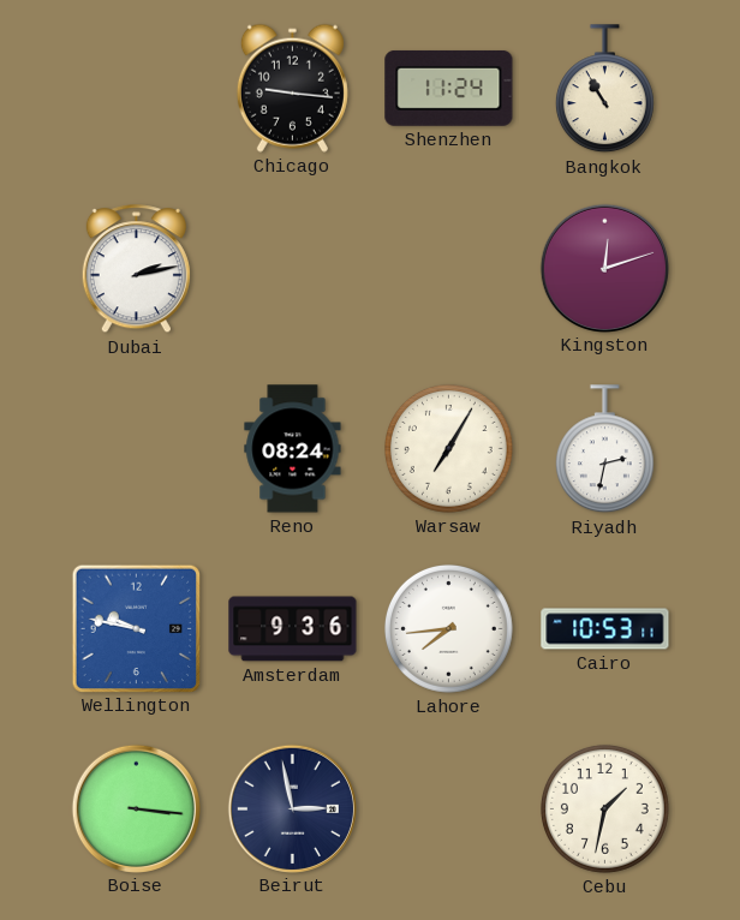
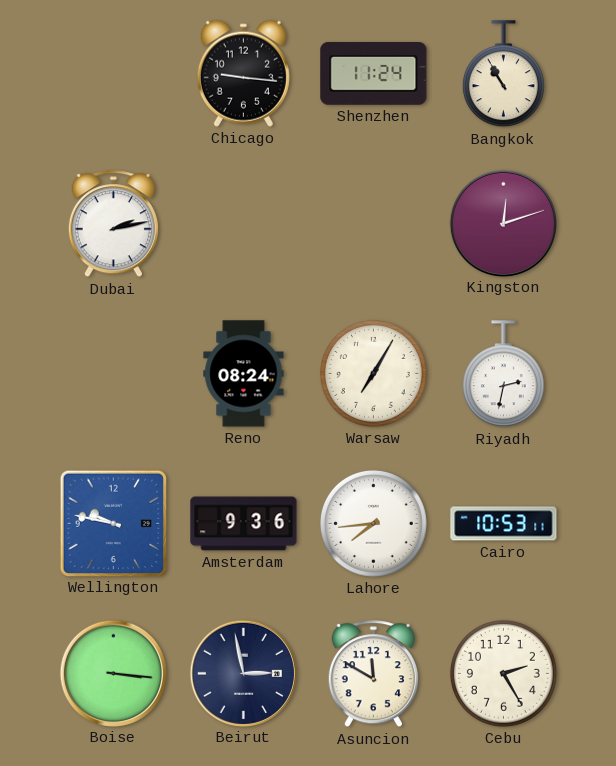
Asuncion: none -> 11:50 (373, 674)
Cebu: 1:32 -> 2:25 (503, 673)
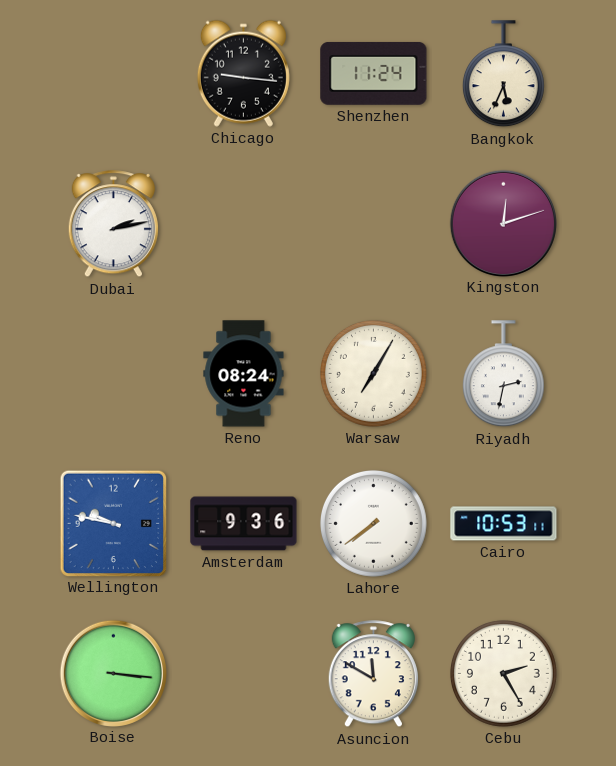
Bangkok: 10:55 -> 5:34 (503, 74)
Lahore: 7:44 -> 7:39 (373, 523)
Beirut: 2:58 -> none (243, 673)
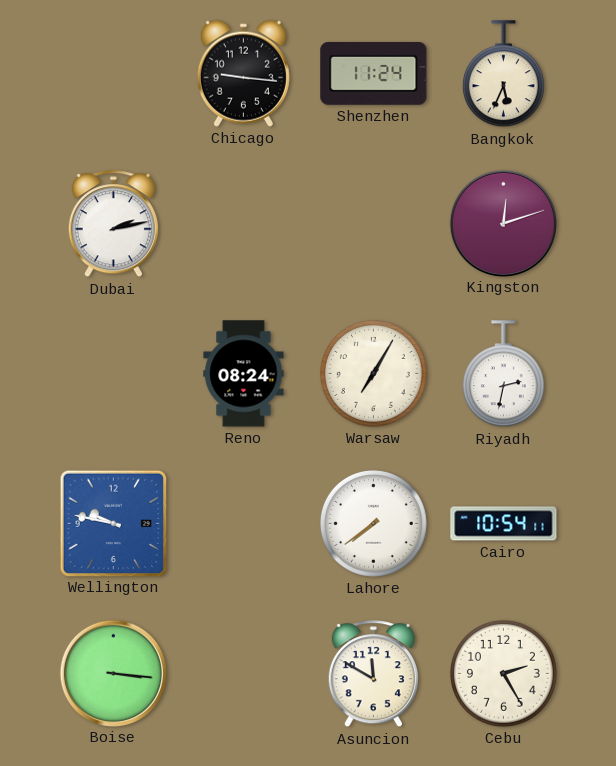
Amsterdam: 9:36 -> none (244, 524)
Cairo: 10:53 -> 10:54 (504, 524)
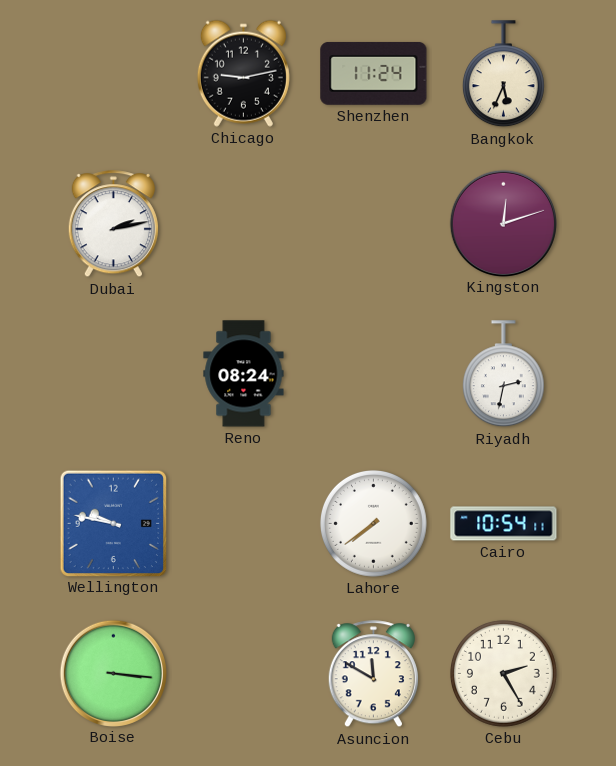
Chicago: 9:16 -> 9:13 (243, 73)
Warsaw: 7:05 -> none (373, 373)
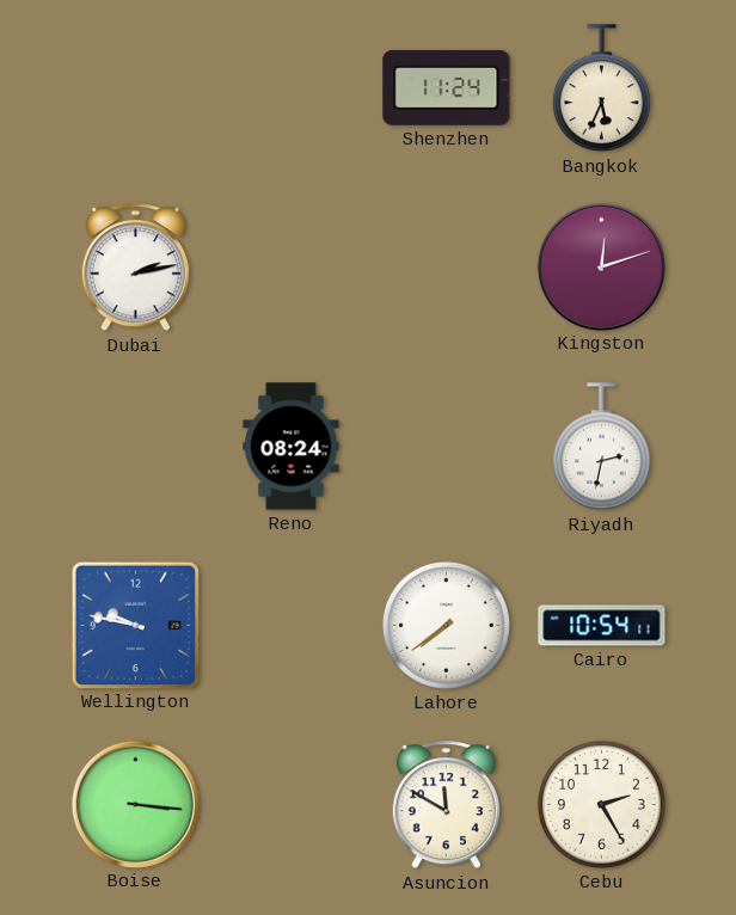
Chicago: 9:13 -> none (243, 73)
